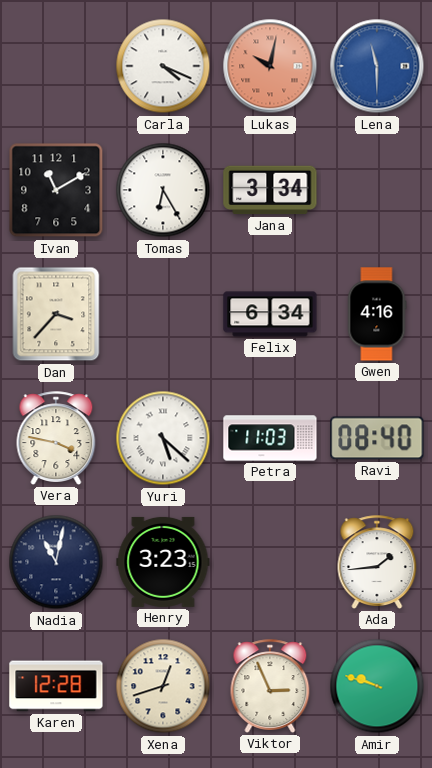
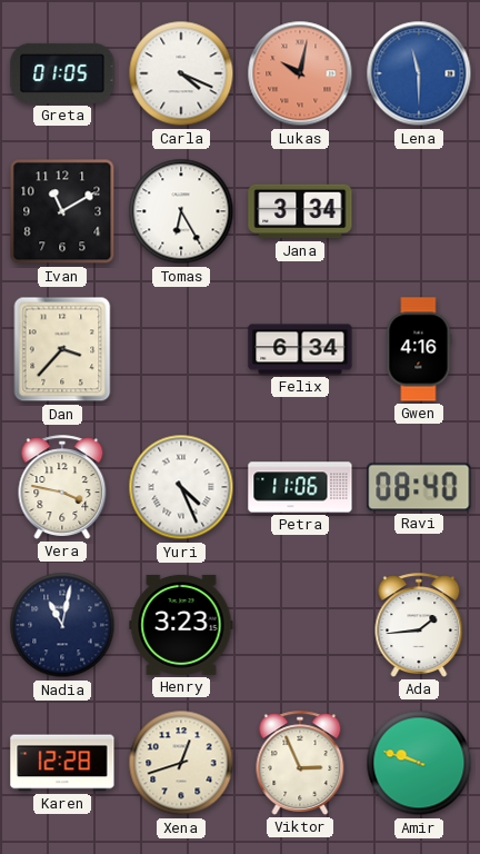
Greta: none -> 01:05 (62, 73)
Yuri: 5:22 -> 4:26 (181, 487)
Petra: 11:03 -> 11:06 (300, 487)
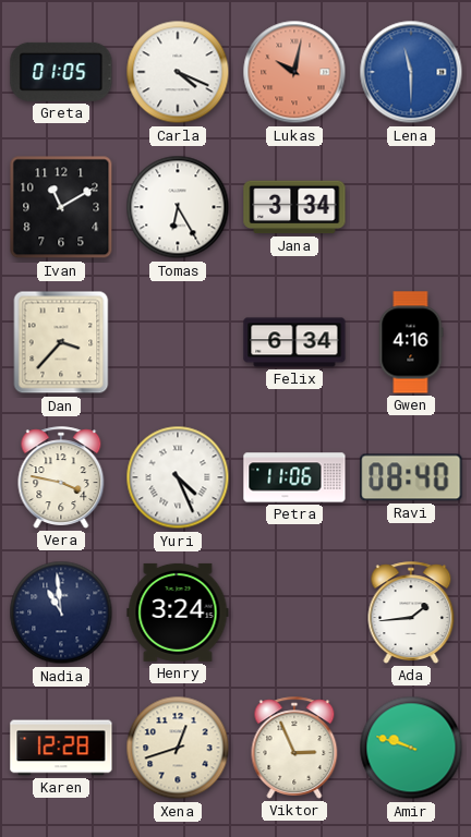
Nadia: 11:02 -> 10:59 (61, 612)
Henry: 3:23 -> 3:24 (178, 612)
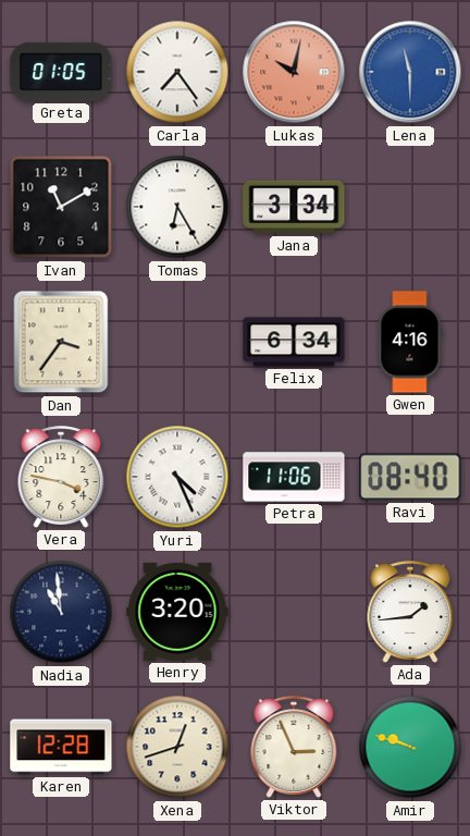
Carla: 4:19 -> 7:24 (177, 72)
Dan: 3:37 -> 3:36 (61, 342)
Henry: 3:24 -> 3:20 (177, 612)
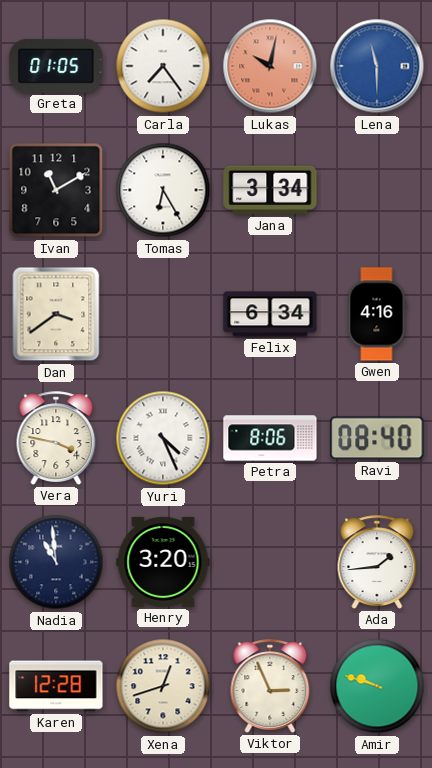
Dan: 3:36 -> 3:39 (56, 314)
Petra: 11:06 -> 8:06 (270, 438)
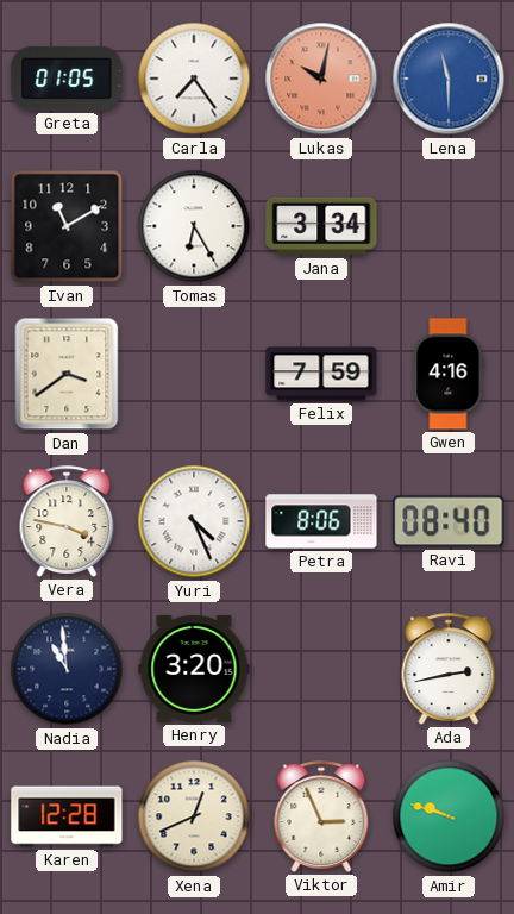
Felix: 6:34 -> 7:59 (321, 374)
Ada: 1:44 -> 2:43 (449, 669)
Xena: 12:42 -> 12:41 (194, 816)
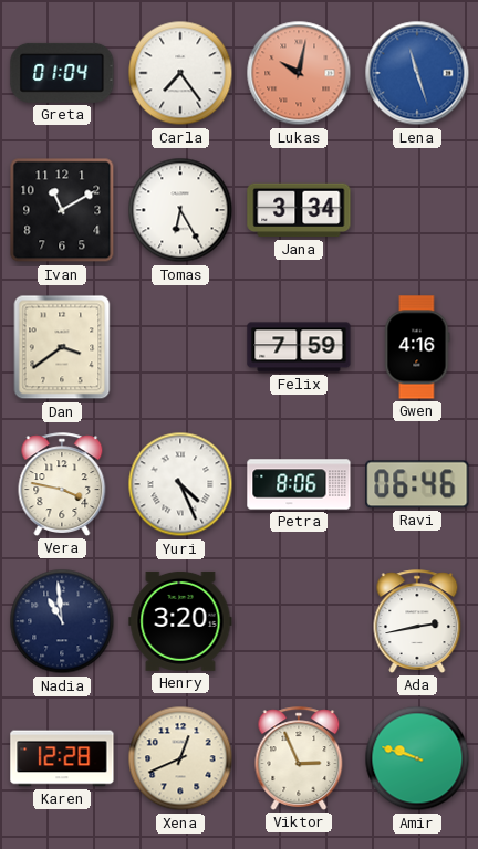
Greta: 01:05 -> 01:04 (62, 73)
Lena: 11:30 -> 11:27 (417, 73)
Ravi: 08:40 -> 06:46 (417, 484)
